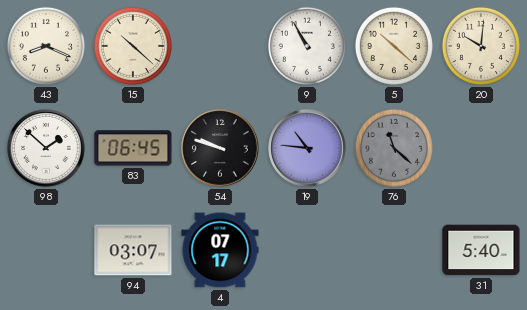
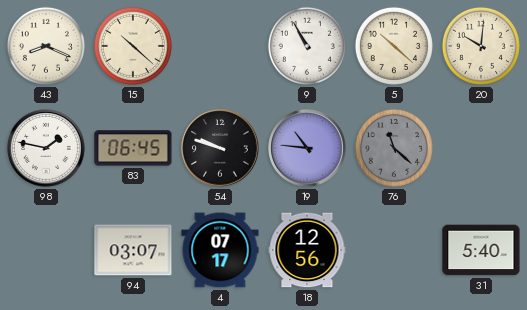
98: 1:52 -> 1:47 (46, 148)
18: none -> 12:56 (307, 250)
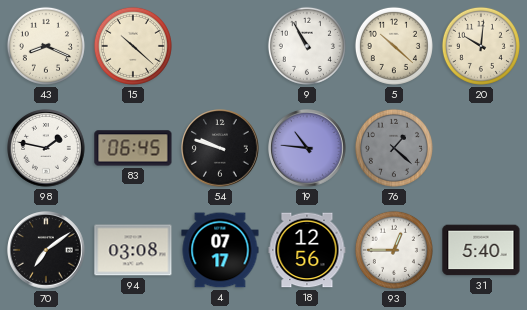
76: 11:22 -> 1:22 (394, 148)
70: none -> 7:09 (46, 250)
94: 03:07 -> 03:08 (133, 250)
93: none -> 12:45 (394, 250)
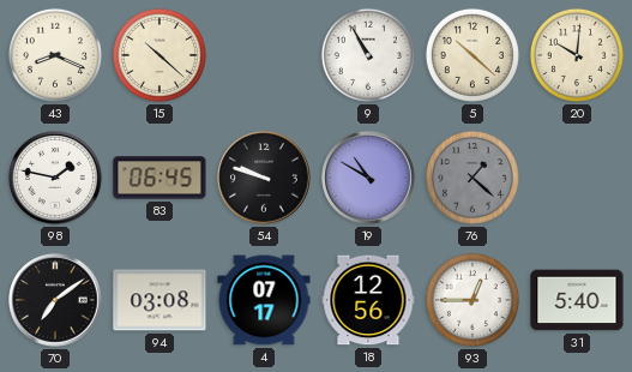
19: 10:46 -> 10:50 (368, 178)
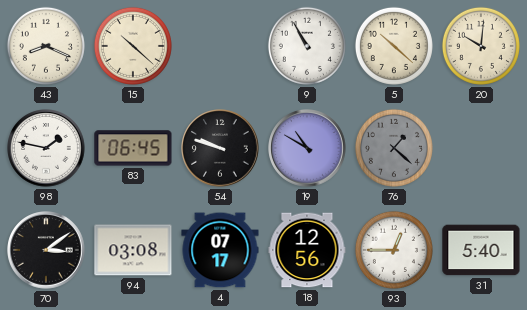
70: 7:09 -> 3:09 (46, 250)
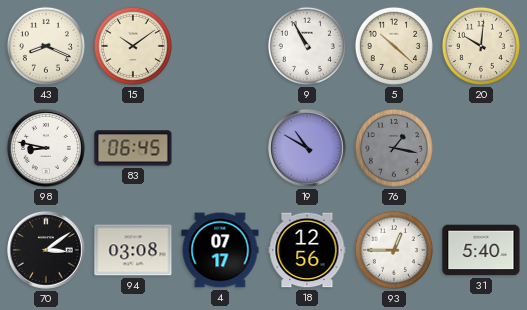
15: 10:22 -> 10:09 (133, 46)
98: 1:47 -> 8:47 (46, 148)
54: 9:48 -> none (220, 148)
76: 1:22 -> 1:17 (394, 148)
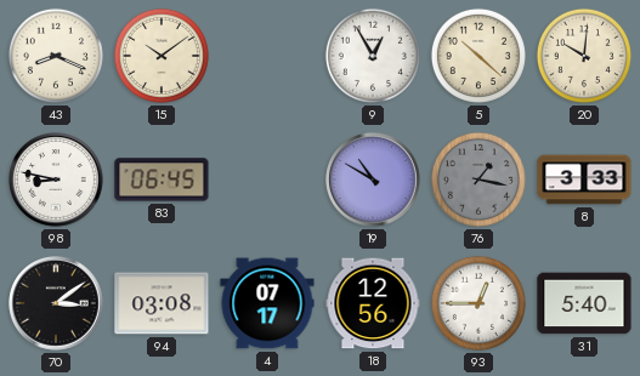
9: 10:55 -> 12:55 (373, 56)
8: none -> 3:33 (584, 180)
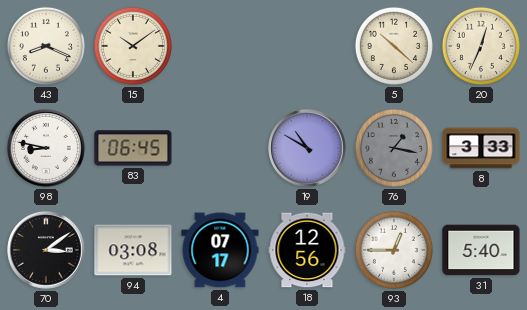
9: 12:55 -> none (373, 56)
20: 10:01 -> 12:34 (481, 46)
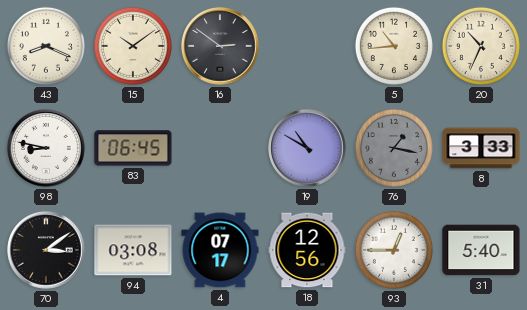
16: none -> 2:51 (220, 46)
5: 10:22 -> 10:44 (394, 46)
20: 12:34 -> 10:34 (481, 46)
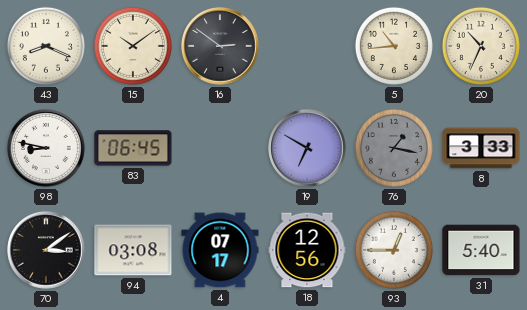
19: 10:50 -> 6:50 (307, 148)
